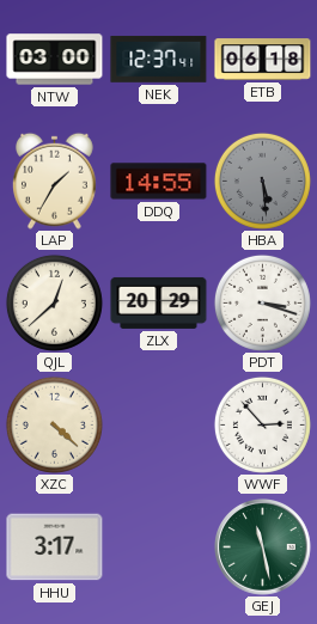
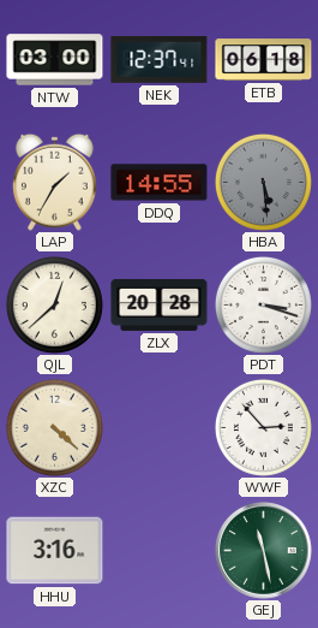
ZLX: 20:29 -> 20:28 (160, 304)
HHU: 3:17 -> 3:16 (55, 551)
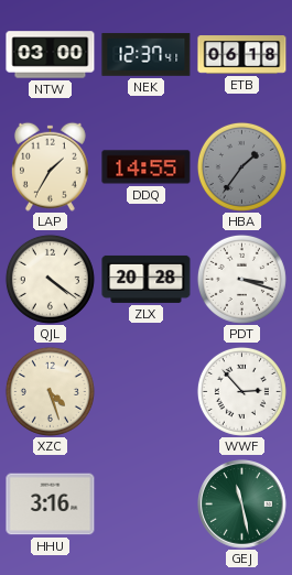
HBA: 5:29 -> 1:36 (241, 166)
QJL: 12:38 -> 4:21 (50, 279)
XZC: 4:22 -> 4:27 (50, 391)
